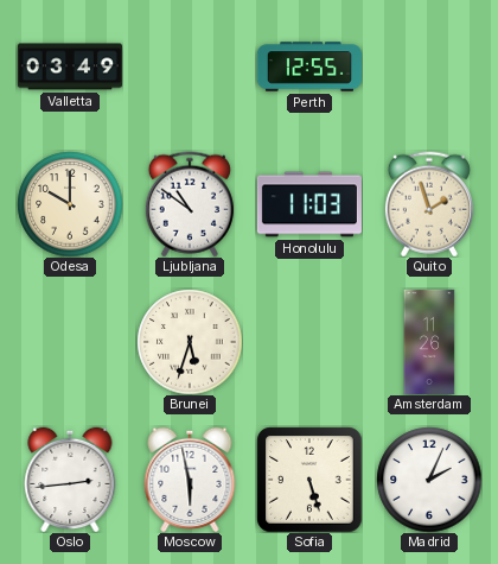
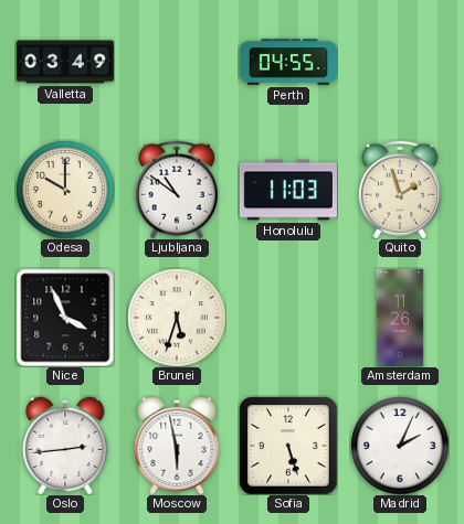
Perth: 12:55 -> 04:55 (288, 62)
Nice: none -> 3:56 (65, 318)
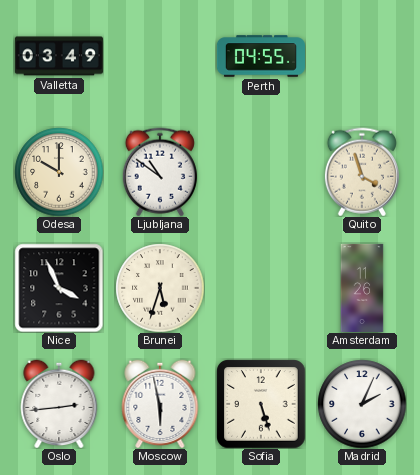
Honolulu: 11:03 -> none (288, 190)
Quito: 1:57 -> 3:57 (362, 172)
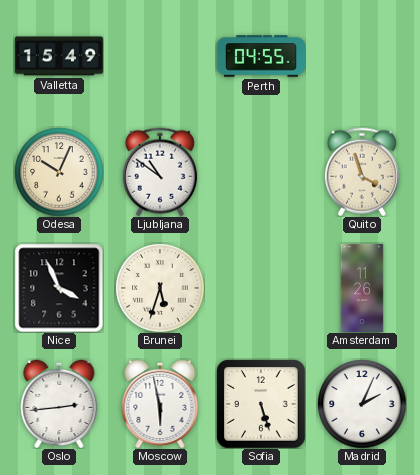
Valletta: 03:49 -> 15:49 (59, 56)
Odesa: 10:00 -> 10:04 (59, 172)
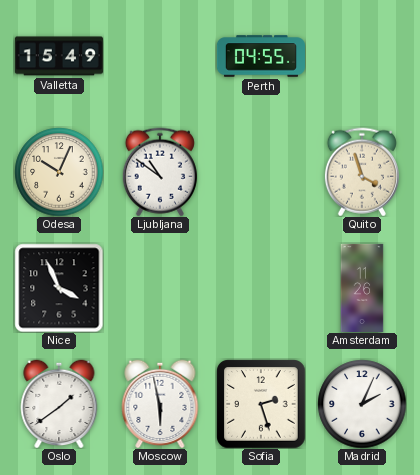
Brunei: 5:33 -> none (160, 288)
Oslo: 2:44 -> 1:39 (59, 404)
Sofia: 5:27 -> 2:27 (261, 404)
